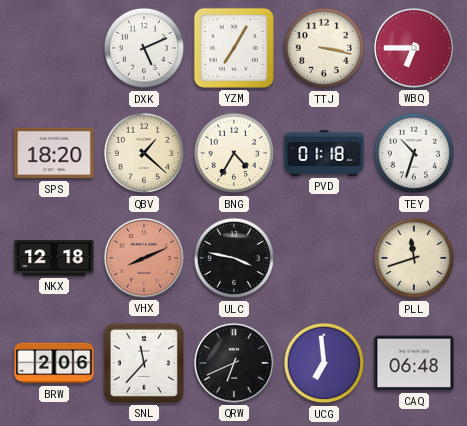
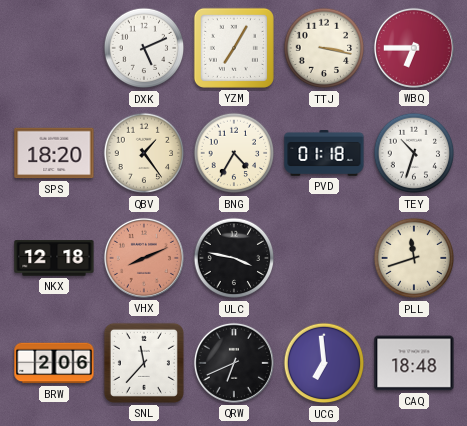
QBV: 1:22 -> 1:24 (144, 153)
CAQ: 06:48 -> 18:48 (414, 363)
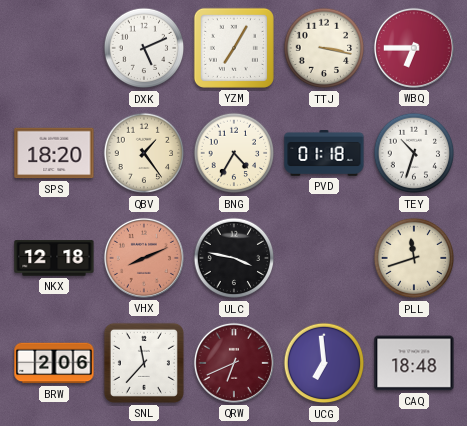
QRW dial: black -> burgundy (234, 363)
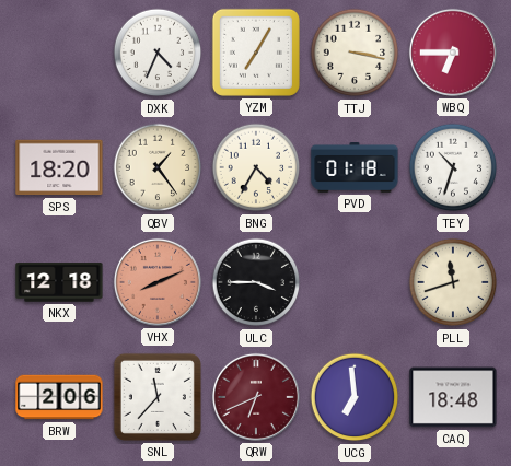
DXK: 5:11 -> 4:34 (158, 53)
ULC: 3:47 -> 3:45 (256, 282)
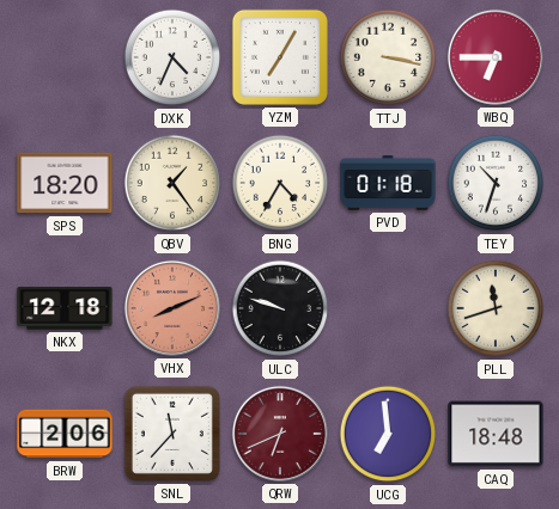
ULC: 3:45 -> 9:48 (280, 308)
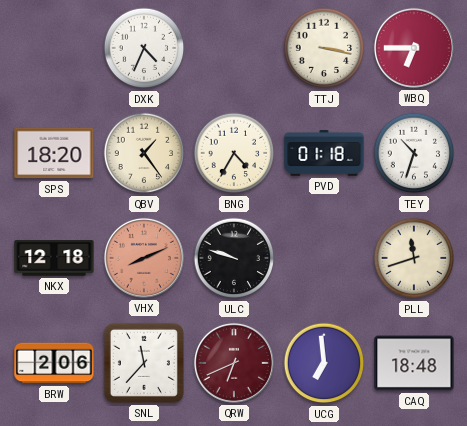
YZM: 7:05 -> none (280, 57)
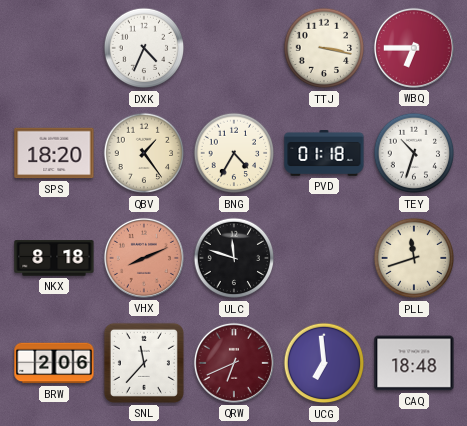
NKX: 12:18 -> 8:18 (54, 258)
ULC: 9:48 -> 11:48 (234, 258)
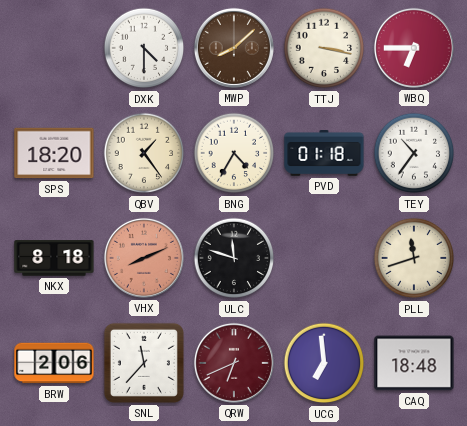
DXK: 4:34 -> 4:30 (144, 48)
MWP: none -> 8:08 (234, 48)
TEY: 10:33 -> 10:36 (414, 153)
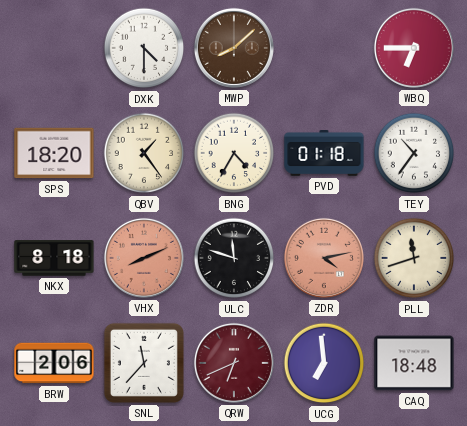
TTJ: 3:17 -> none (324, 48)
ZDR: none -> 4:13 (324, 258)
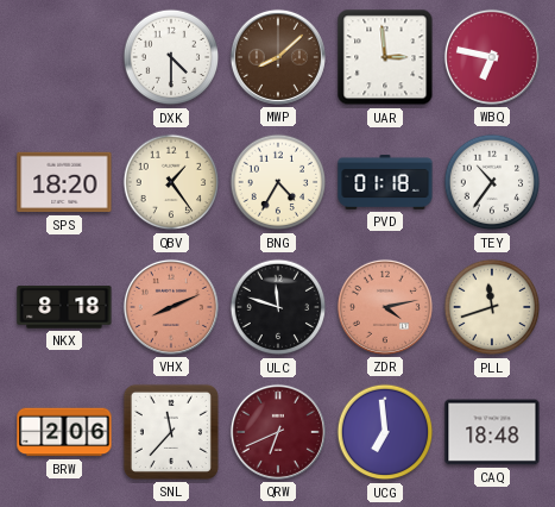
UAR: none -> 2:59 (385, 57)
WBQ: 6:45 -> 6:47 (492, 57)
